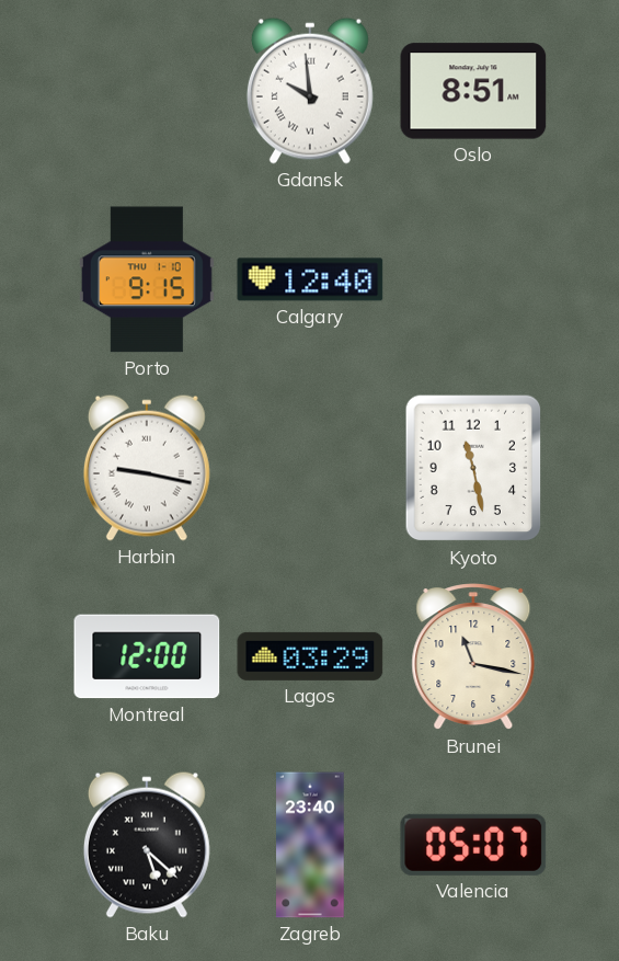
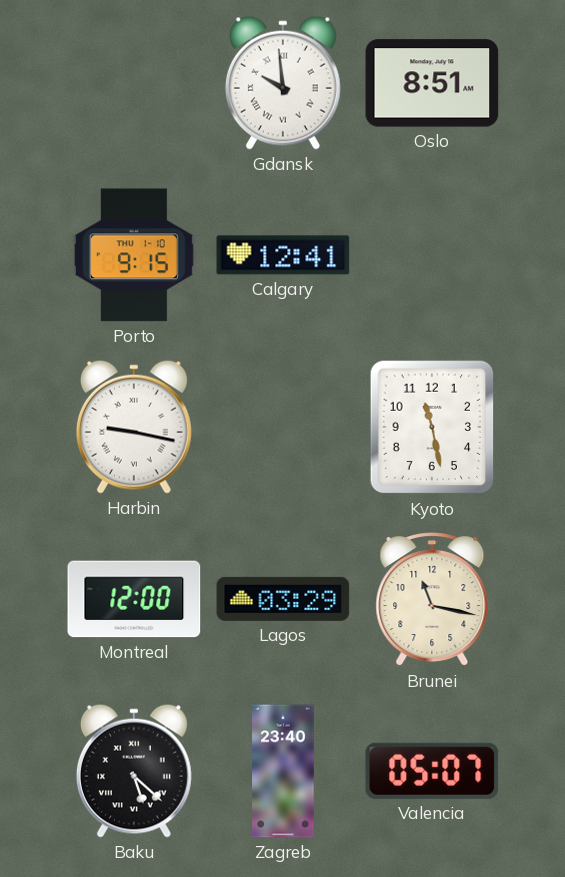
Calgary: 12:40 -> 12:41 (283, 255)
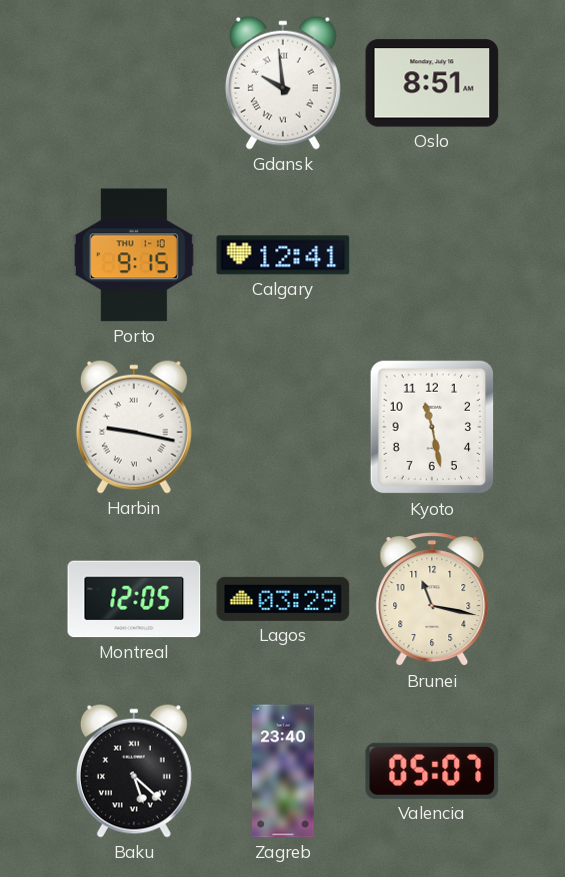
Montreal: 12:00 -> 12:05 (134, 599)
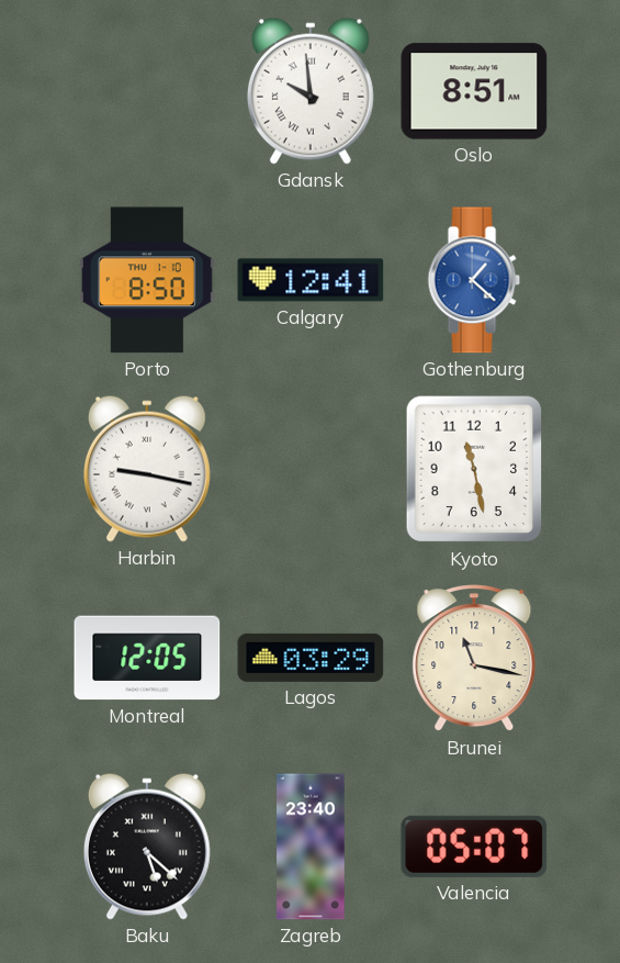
Porto: 9:15 -> 8:50 (147, 280)
Gothenburg: none -> 1:22 (474, 280)
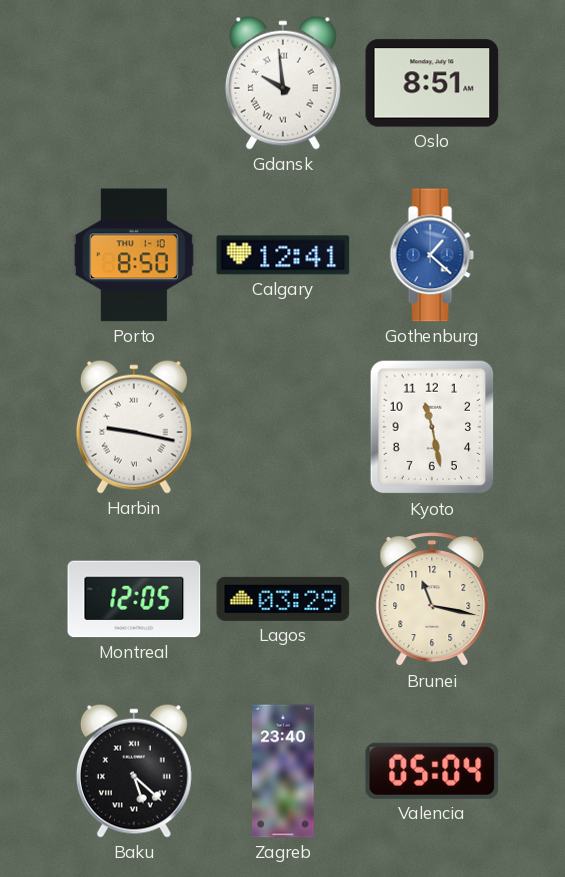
Valencia: 05:07 -> 05:04 (432, 771)
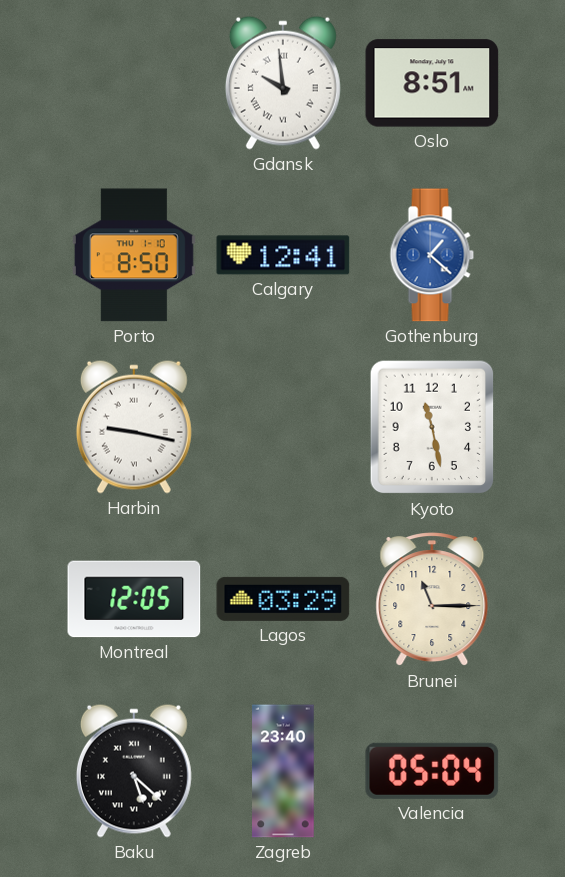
Brunei: 11:17 -> 11:15 (432, 600)
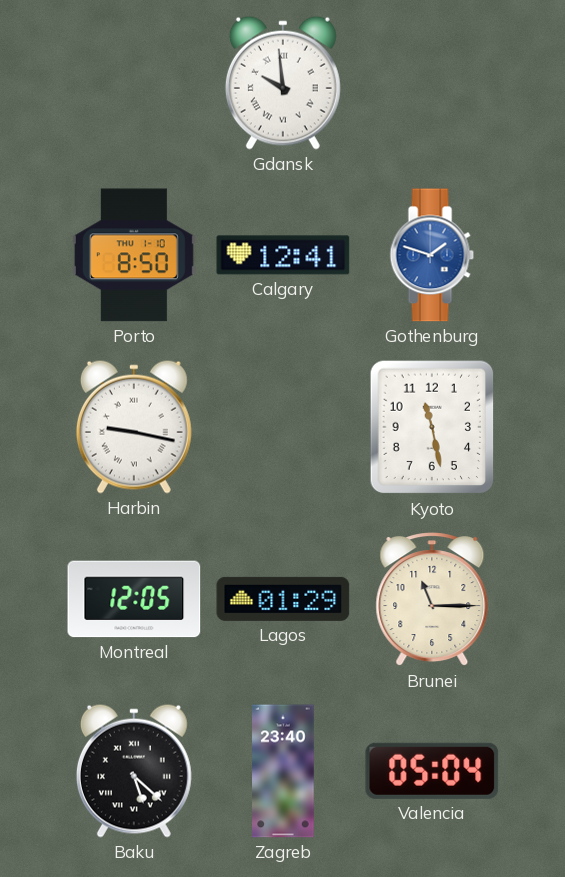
Oslo: 8:51 -> none (432, 83)
Gothenburg: 1:22 -> 1:48 (432, 255)
Lagos: 03:29 -> 01:29 (283, 599)
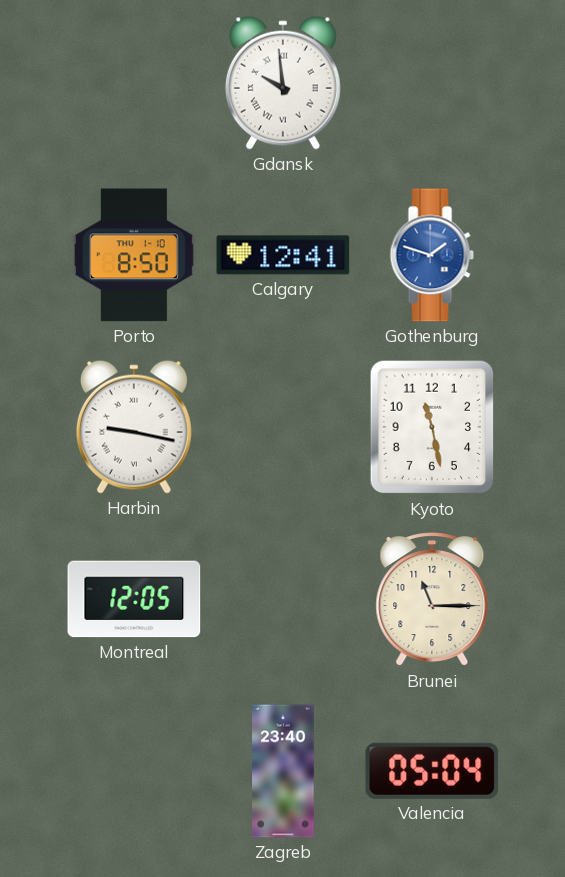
Lagos: 01:29 -> none (283, 599)
Baku: 5:22 -> none (134, 771)
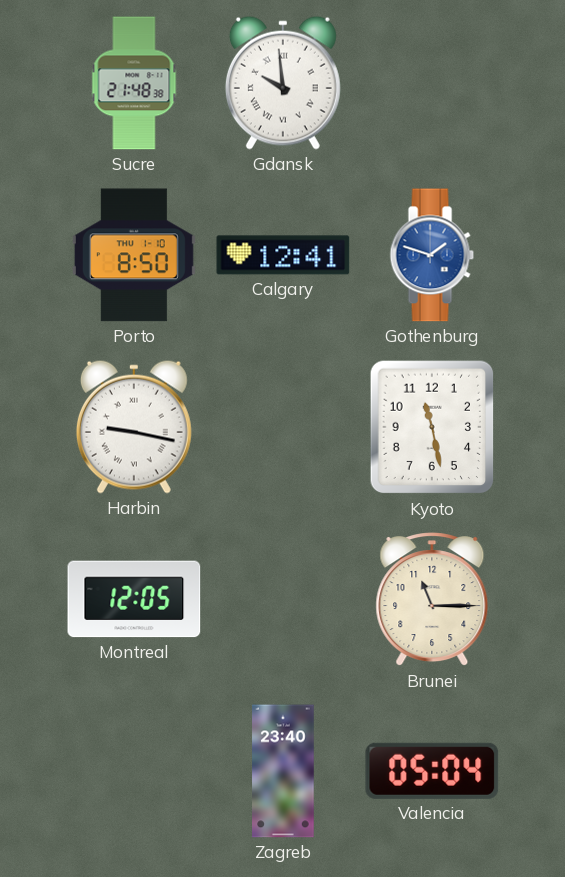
Sucre: none -> 21:48 (134, 83)
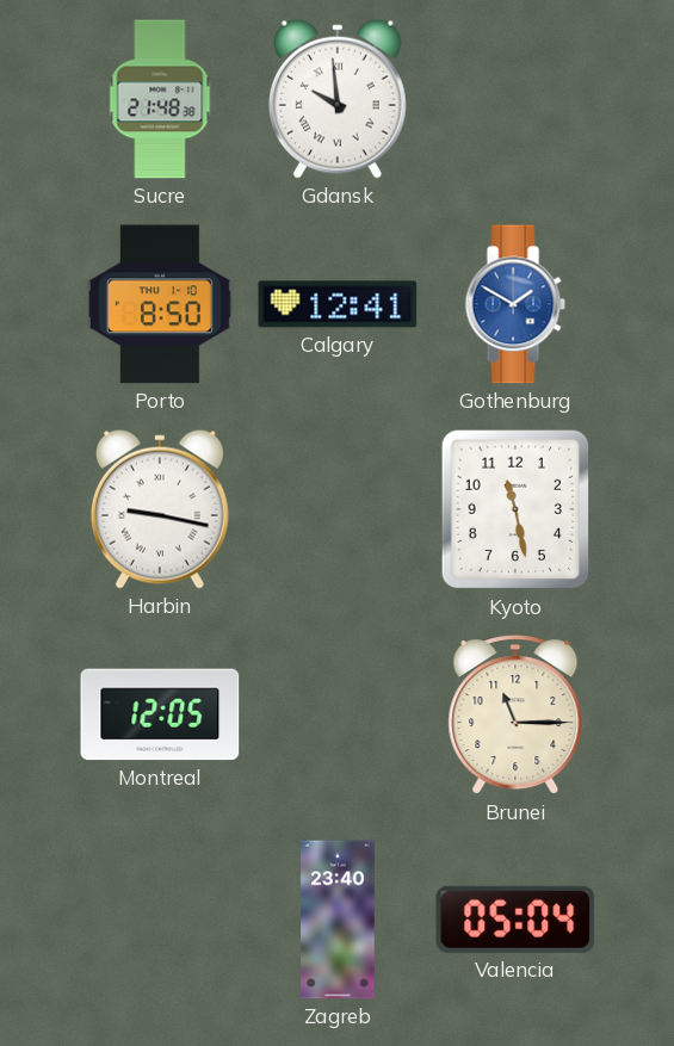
Gothenburg: 1:48 -> 1:50 (515, 304)
